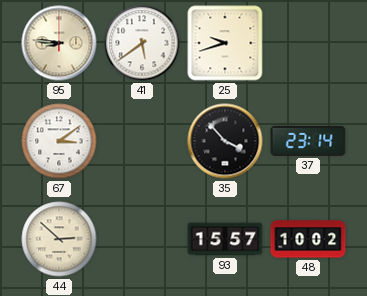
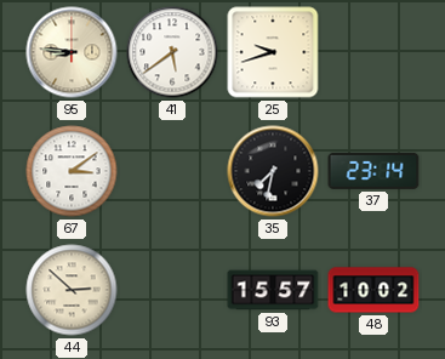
35: 3:53 -> 7:32 (273, 171)
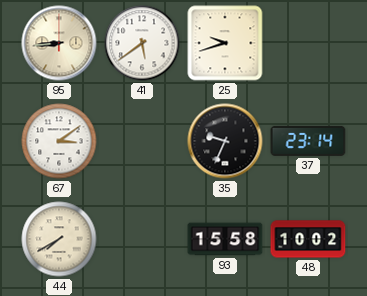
95: 8:46 -> 8:44 (59, 43)
35: 7:32 -> 9:34 (225, 141)
44: 2:52 -> 7:40 (59, 239)
93: 15:57 -> 15:58 (225, 239)
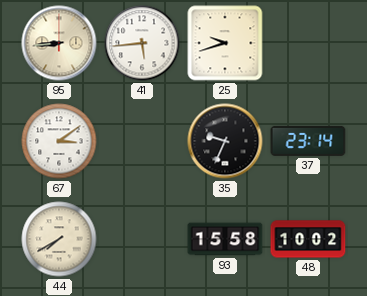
41: 5:39 -> 5:44 (142, 43)
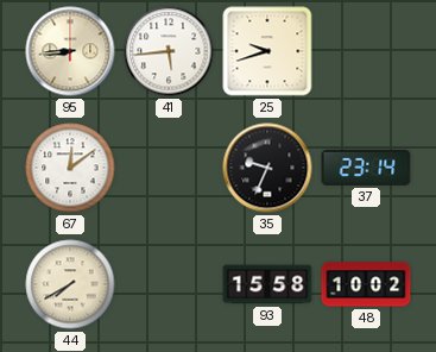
67: 3:09 -> 12:09 (70, 168)
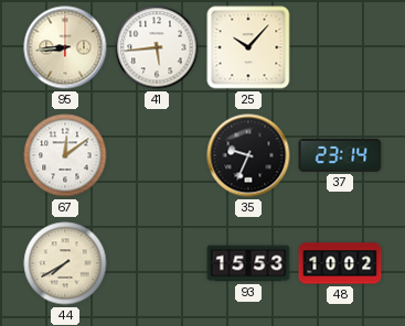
25: 9:42 -> 10:07 (248, 47)
93: 15:58 -> 15:53 (248, 263)
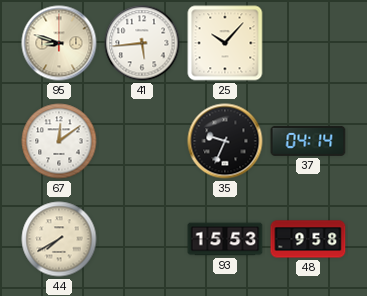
95: 8:44 -> 8:48 (59, 43)
37: 23:14 -> 04:14 (308, 141)
48: 10:02 -> 9:58 (308, 239)
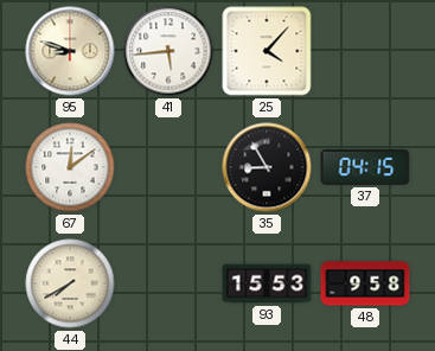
25: 10:07 -> 4:07 (267, 51)
35: 9:34 -> 8:55 (267, 167)
37: 04:14 -> 04:15 (365, 167)
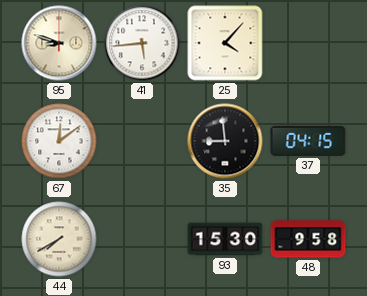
35: 8:55 -> 8:59 (225, 141)
93: 15:53 -> 15:30 (225, 239)
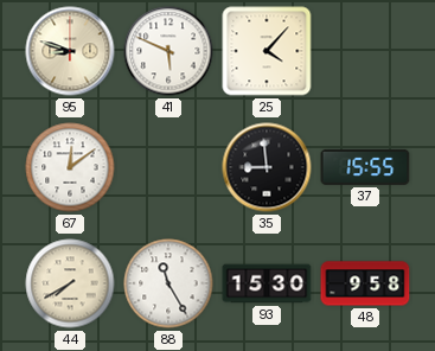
41: 5:44 -> 5:49 (168, 51)
37: 04:15 -> 15:55 (365, 167)
88: none -> 11:25 (168, 283)
